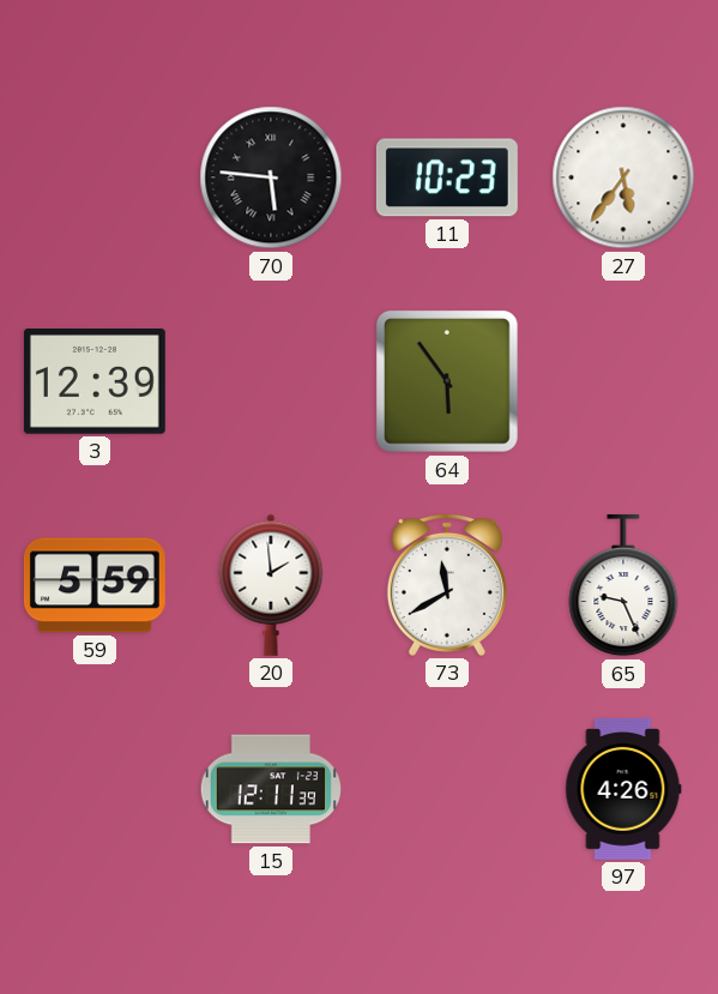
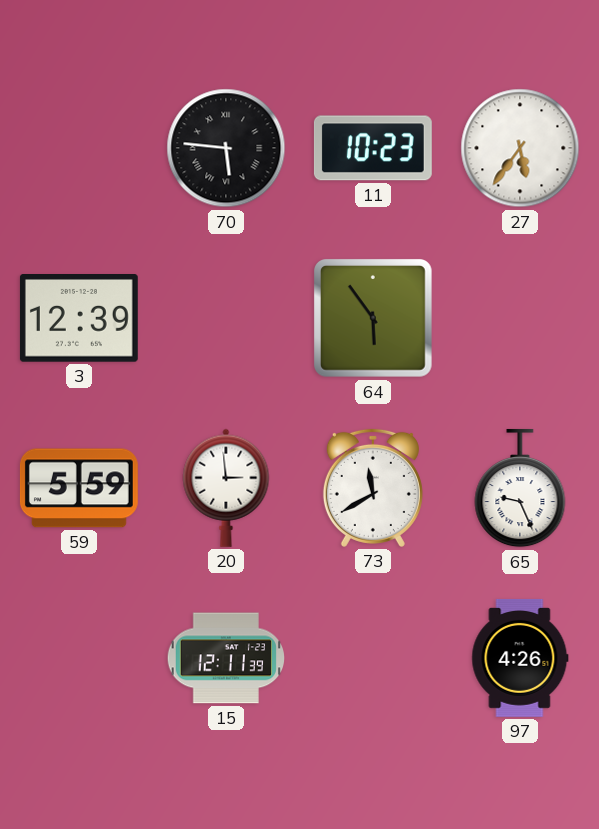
20: 1:59 -> 2:59 (226, 488)
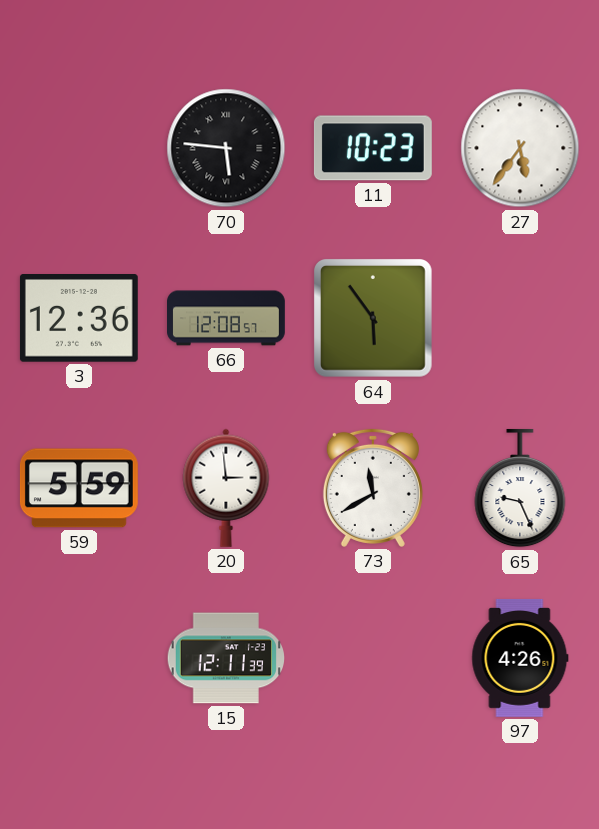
3: 12:39 -> 12:36 (79, 319)
66: none -> 12:08 (227, 318)
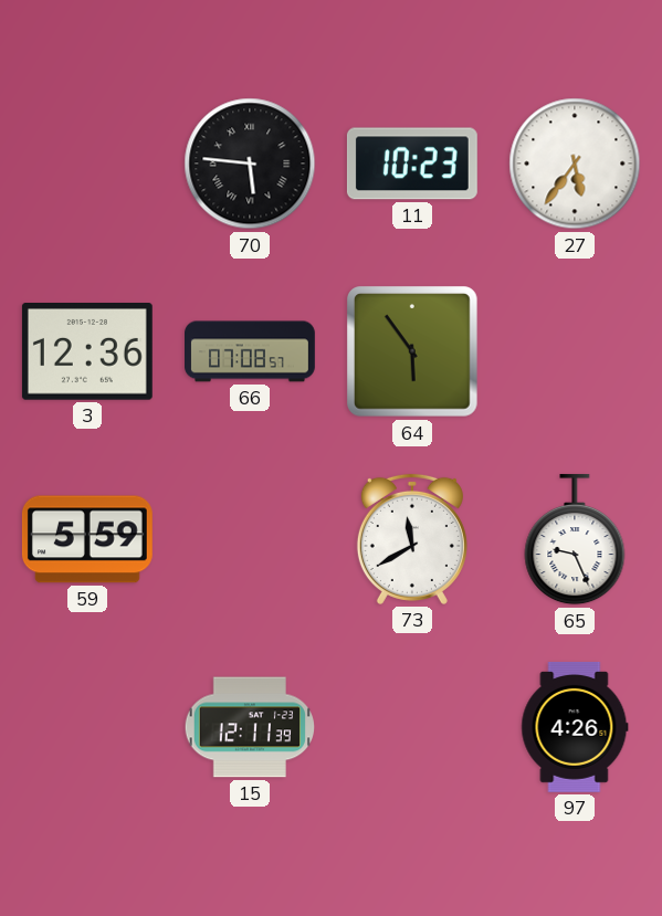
66: 12:08 -> 07:08 (251, 351)
20: 2:59 -> none (226, 488)
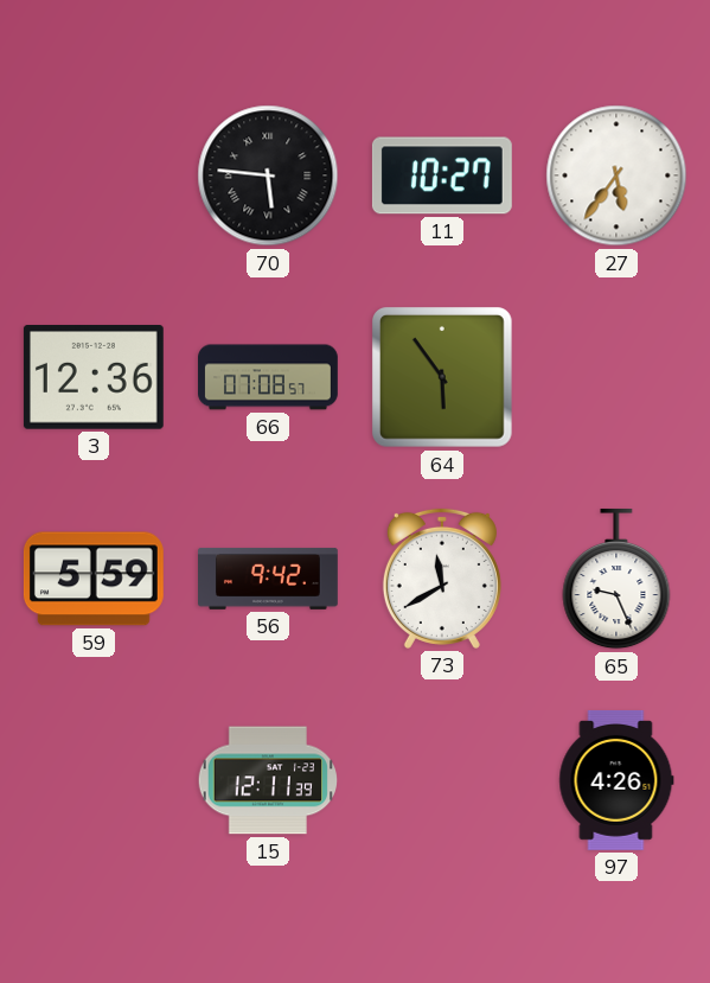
11: 10:23 -> 10:27 (442, 175)
56: none -> 9:42 (269, 579)
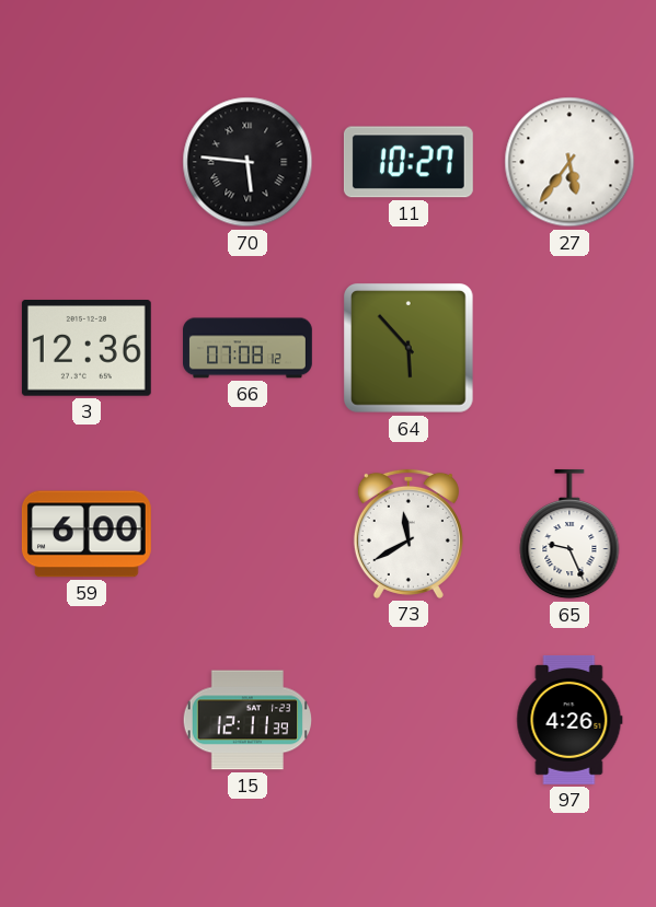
66: 07:08:57 -> 07:08:12 (249, 348)
64: 5:54 -> 5:53 (410, 349)
59: 5:59 -> 6:00 (87, 534)
56: 9:42 -> none (269, 579)
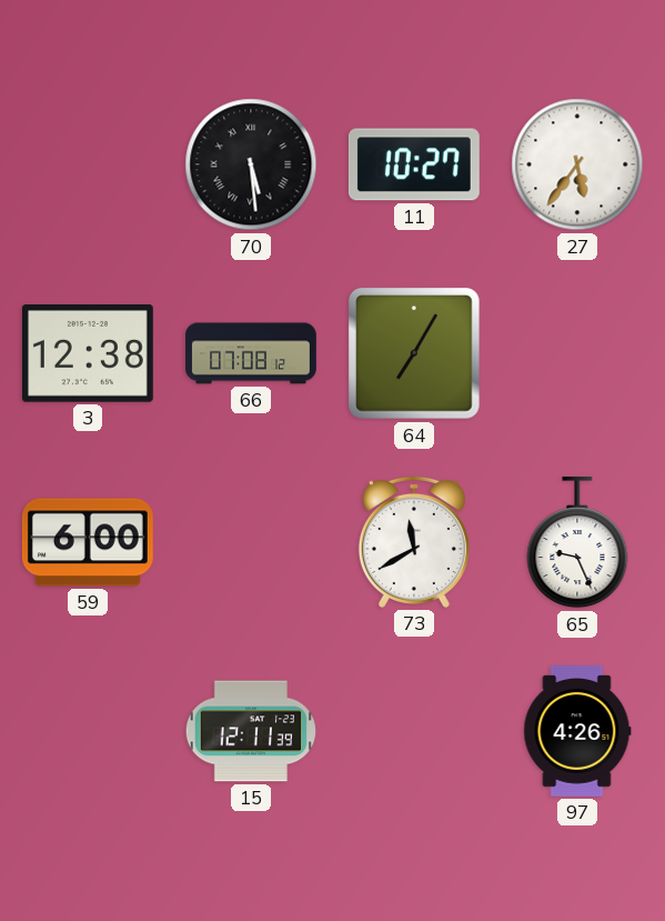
70: 5:46 -> 5:29 (251, 164)
3: 12:36 -> 12:38 (88, 354)
64: 5:53 -> 7:05 (415, 354)
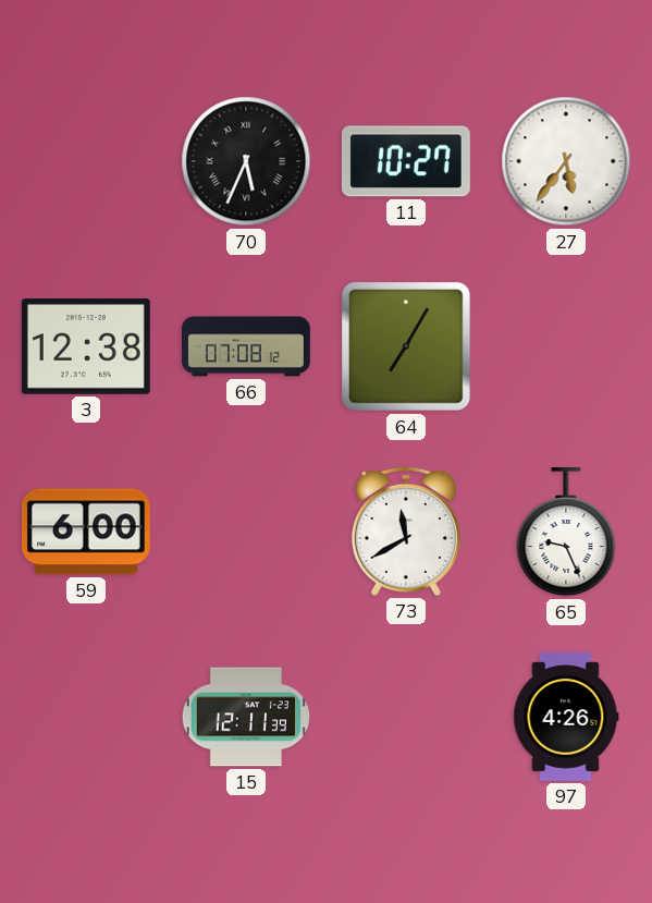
70: 5:29 -> 5:34 (246, 161)
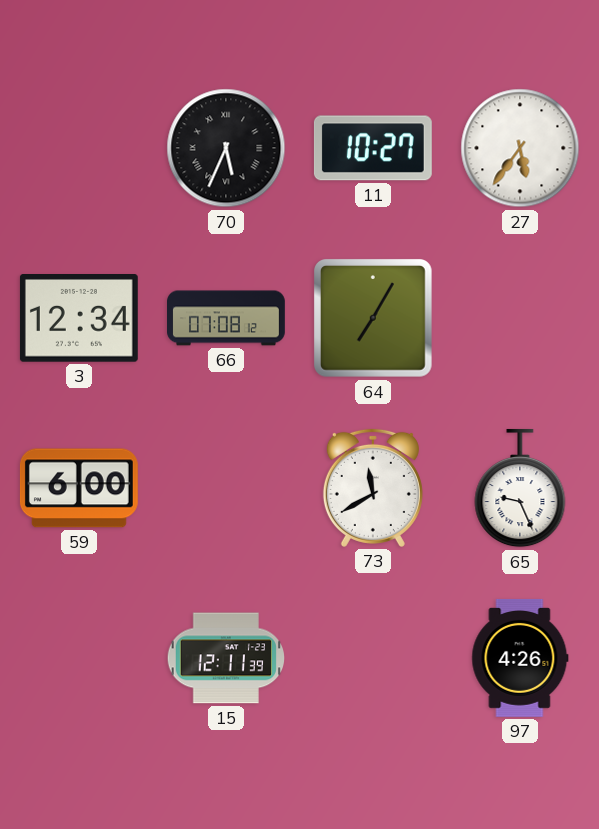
3: 12:38 -> 12:34 (79, 319)
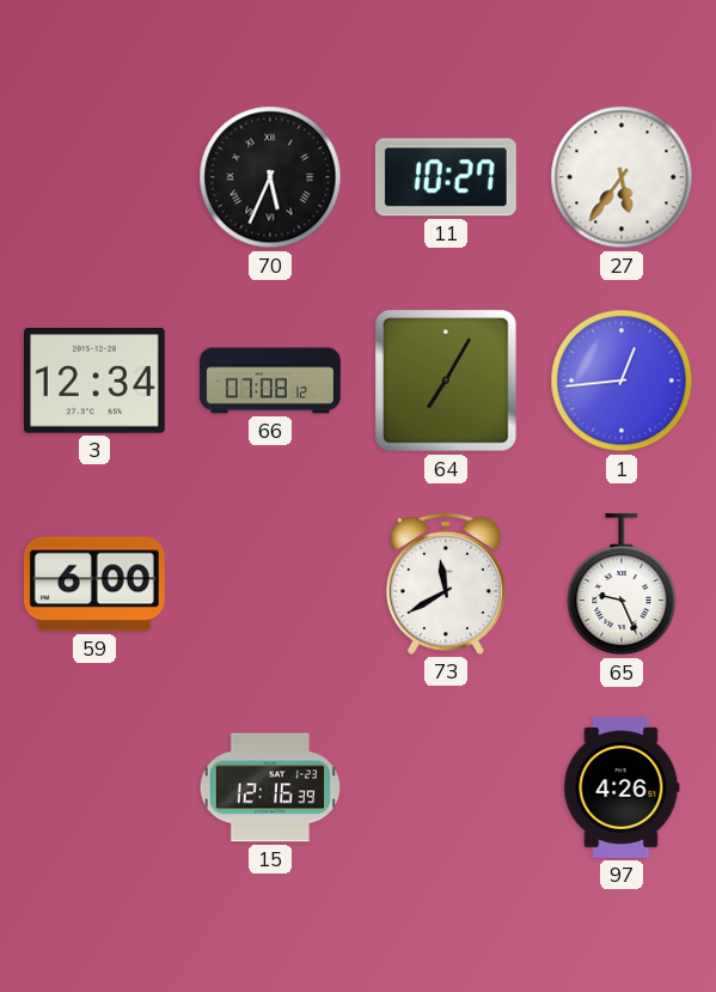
1: none -> 12:44 (622, 381)
15: 12:11 -> 12:16 (269, 787)
